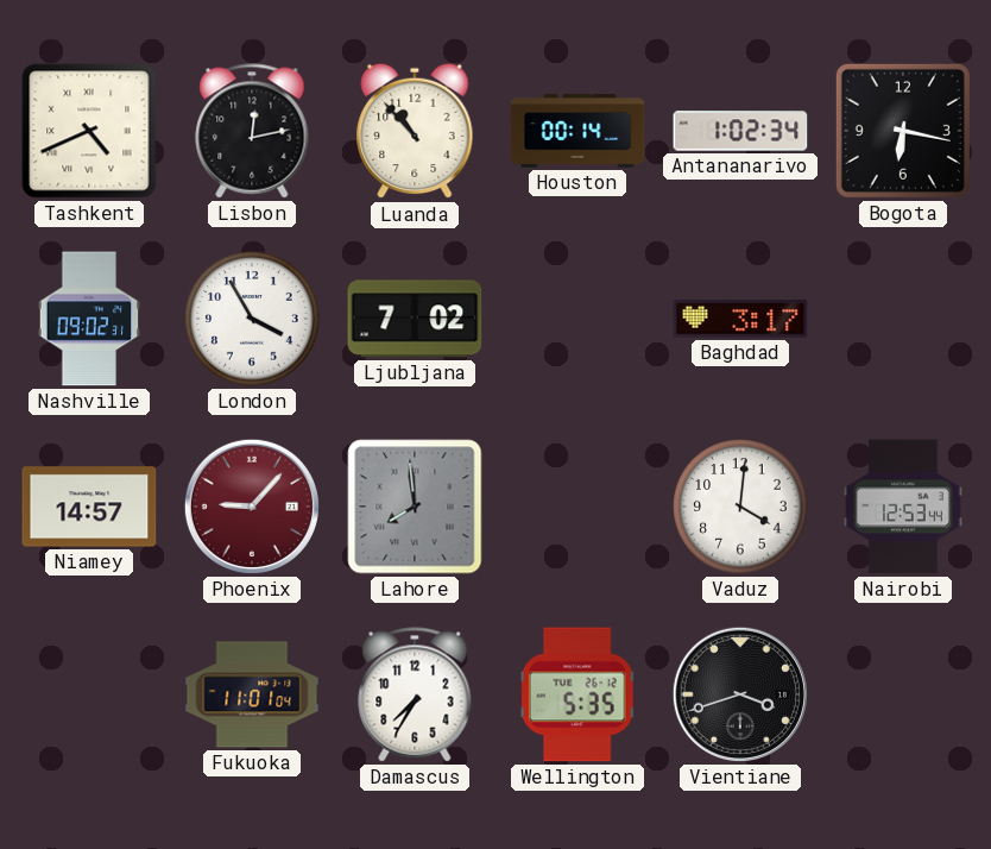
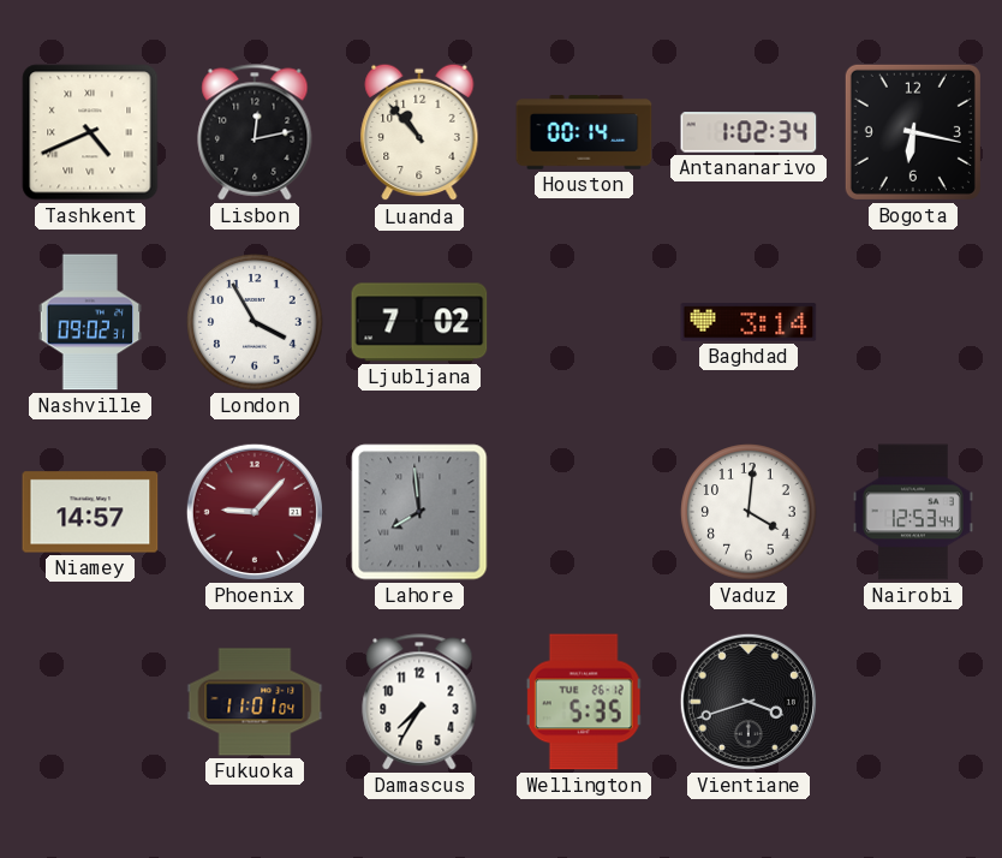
Baghdad: 3:17 -> 3:14 (748, 322)
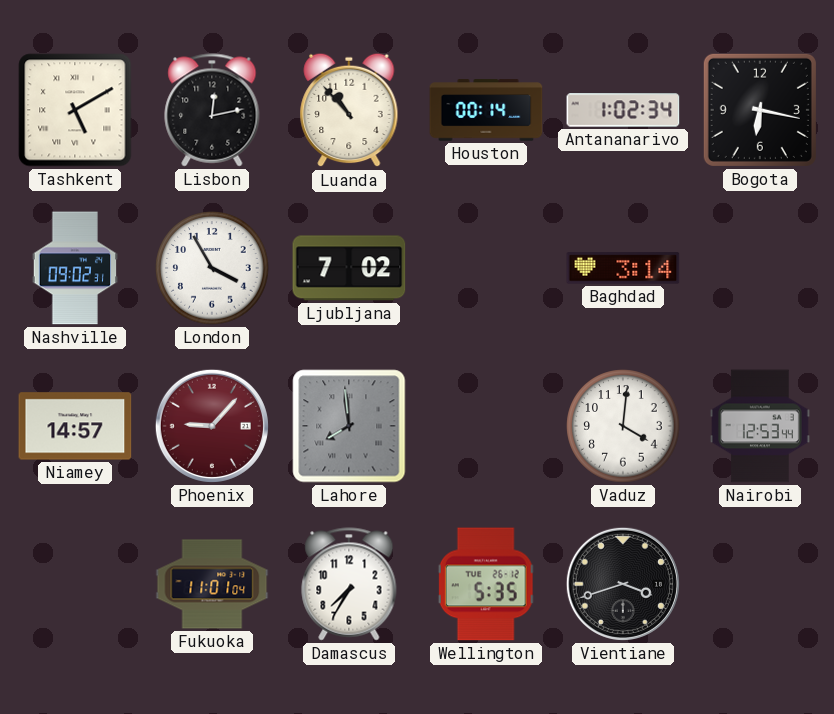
Tashkent: 4:41 -> 5:10 (75, 110)
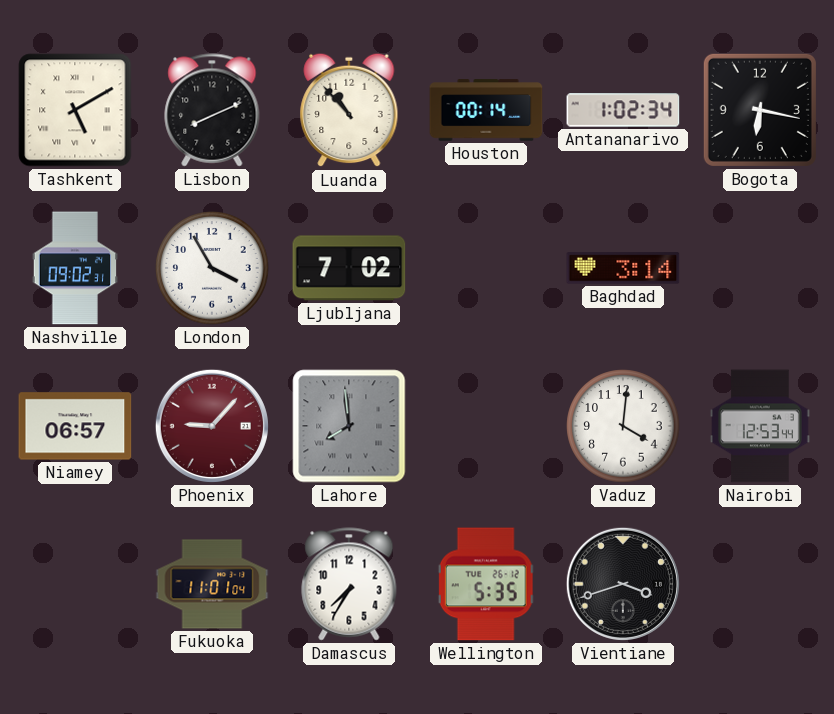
Lisbon: 12:13 -> 8:11 (212, 110)
Niamey: 14:57 -> 06:57 (75, 426)
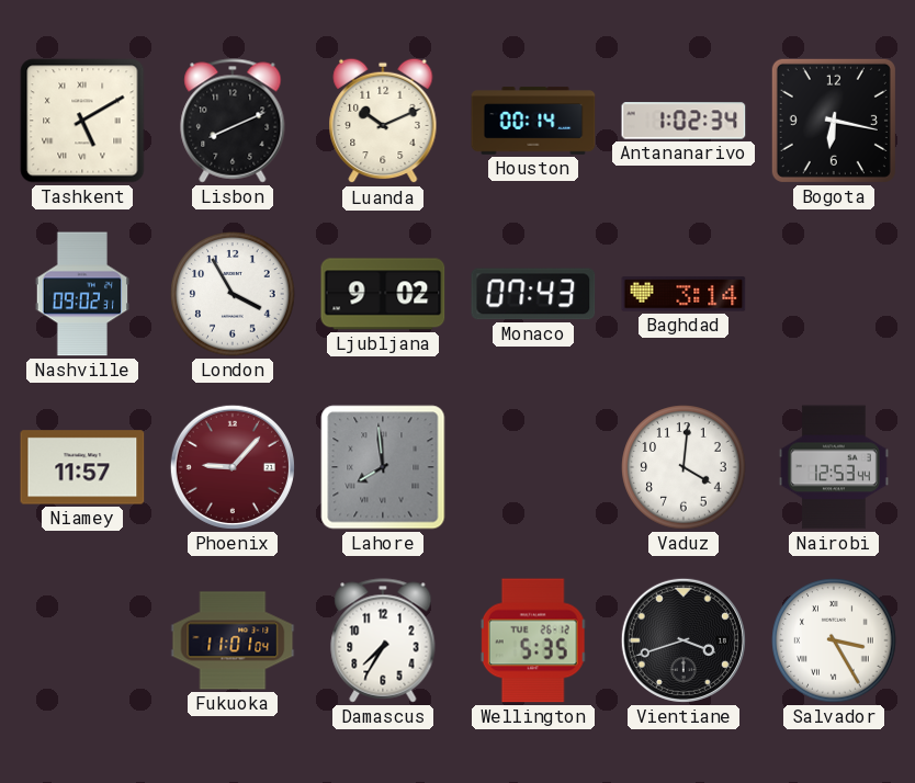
Luanda: 10:53 -> 10:11 (383, 121)
Ljubljana: 7:02 -> 9:02 (383, 294)
Monaco: none -> 07:43 (533, 294)
Niamey: 06:57 -> 11:57 (82, 467)
Salvador: none -> 3:25 (834, 640)
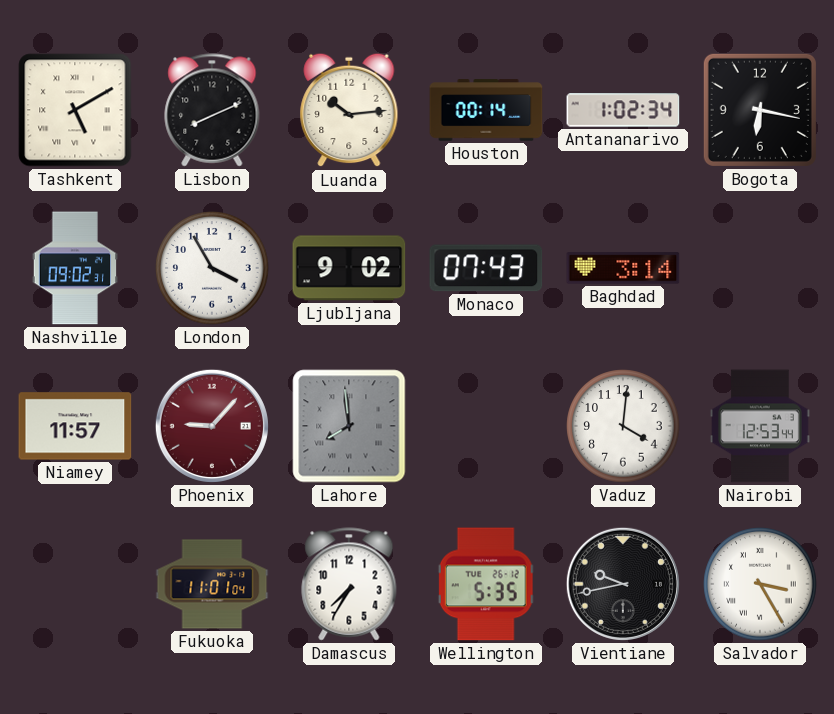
Luanda: 10:11 -> 10:14 (349, 110)
Vientiane: 3:42 -> 9:43 (623, 584)
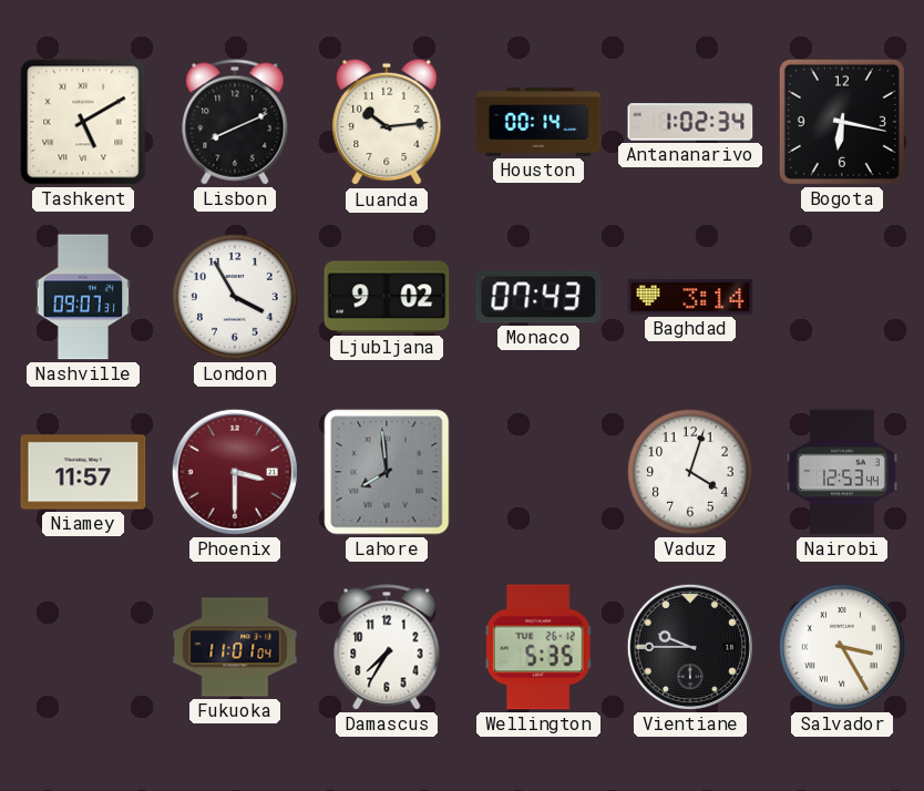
Nashville: 09:02 -> 09:07 (83, 297)
Phoenix: 9:07 -> 3:30 (235, 472)
Vaduz: 4:01 -> 4:03 (690, 472)
Vientiane: 9:43 -> 9:45 (690, 647)
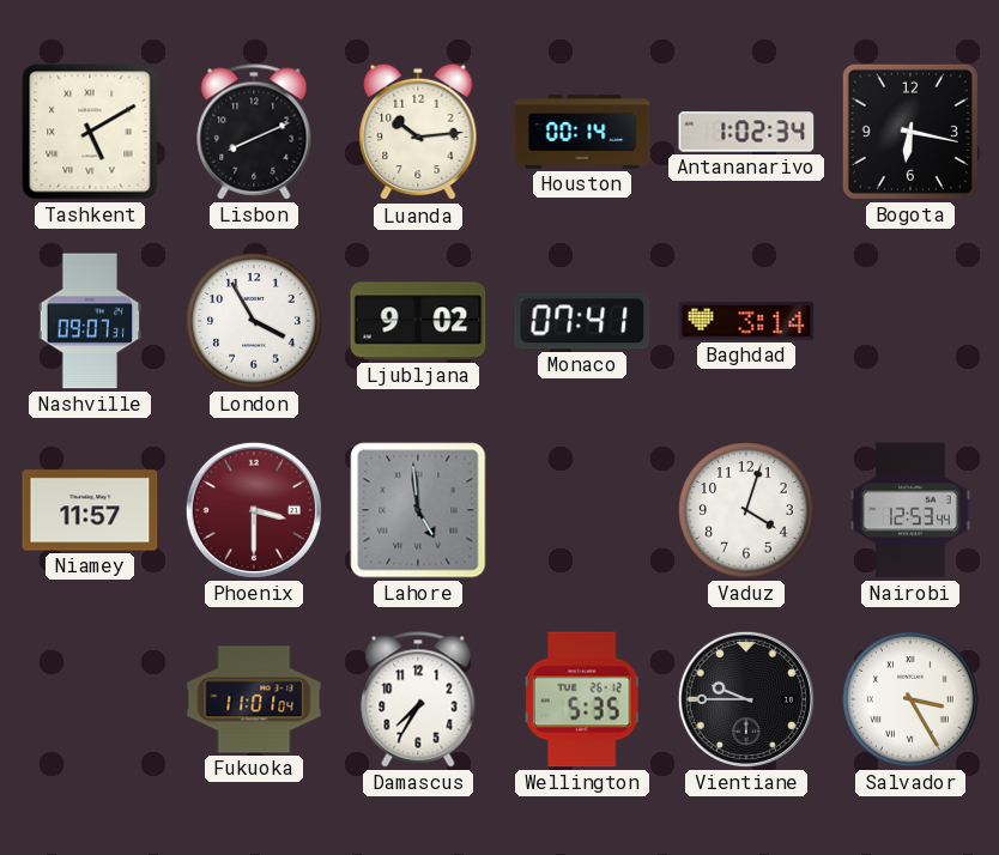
Monaco: 07:43 -> 07:41 (582, 321)
Lahore: 7:59 -> 4:59 (418, 510)
